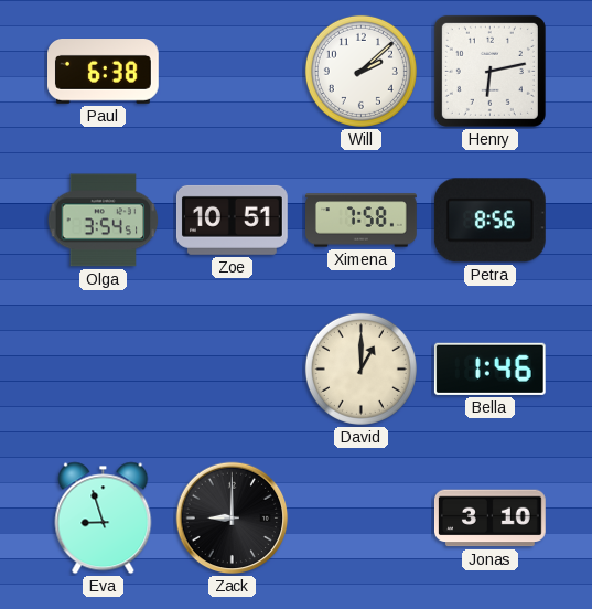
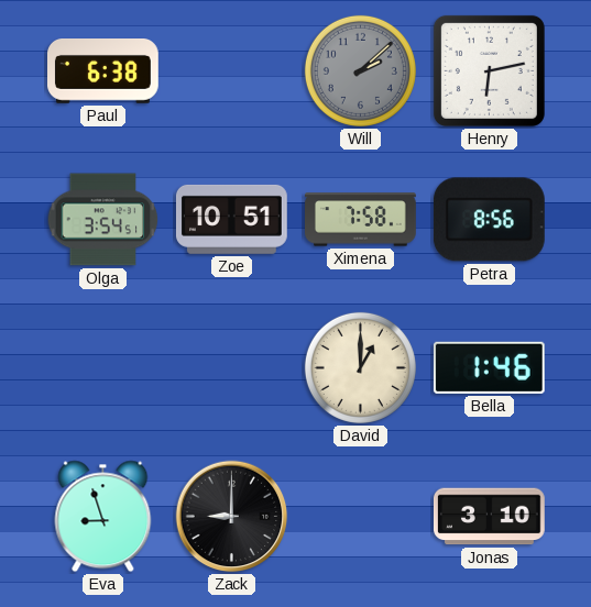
Will dial: white -> grey (360, 70)
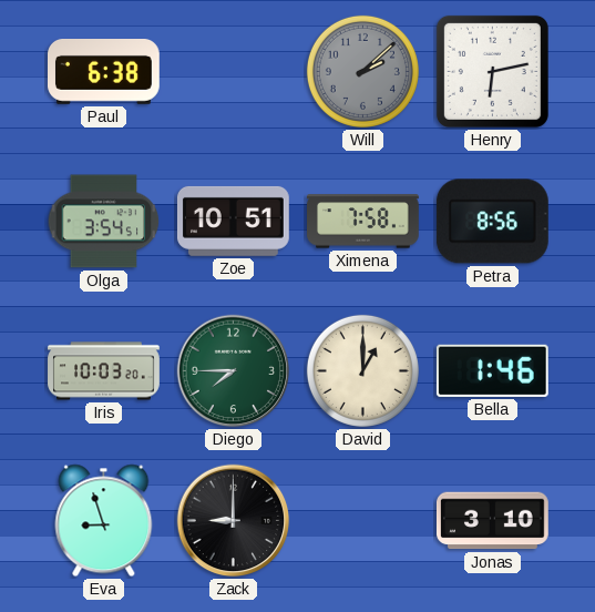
Iris: none -> 10:03 (104, 371)
Diego: none -> 7:45 (234, 371)
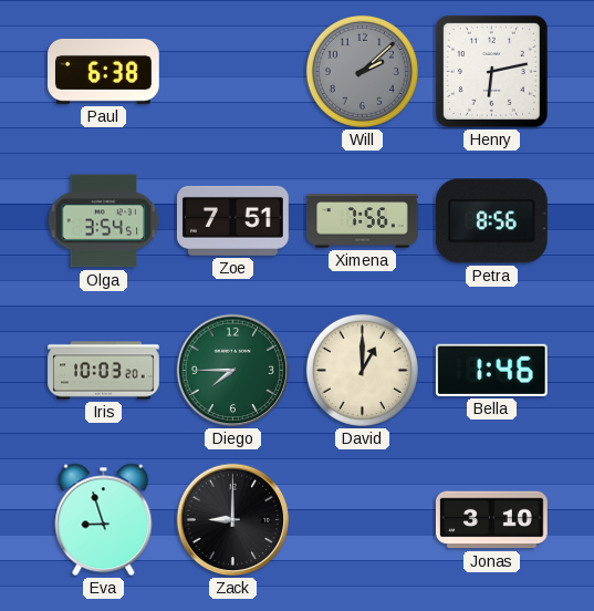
Zoe: 10:51 -> 7:51 (232, 220)
Ximena: 7:58 -> 7:56 (363, 221)
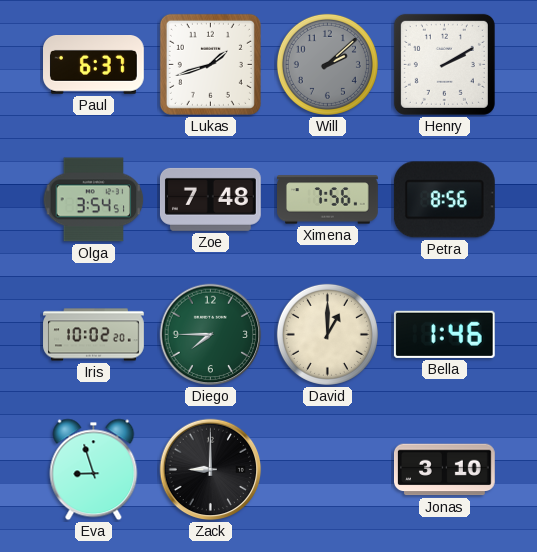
Paul: 6:38 -> 6:37 (94, 65)
Lukas: none -> 1:42 (210, 64)
Henry: 6:13 -> 2:10 (444, 64)
Zoe: 7:51 -> 7:48 (210, 199)
Iris: 10:03 -> 10:02 (94, 335)
